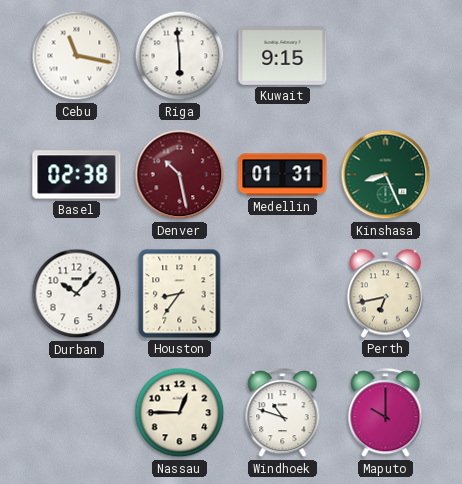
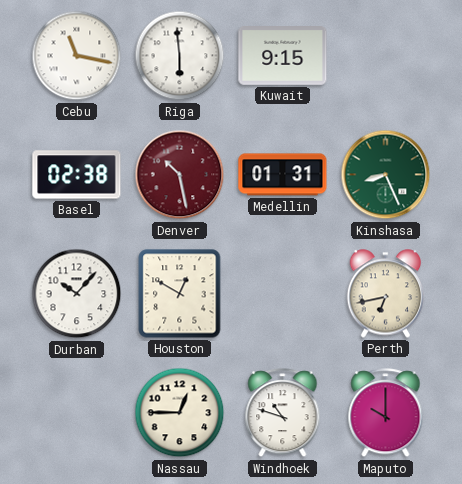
Houston: 8:36 -> 12:50 (180, 294)
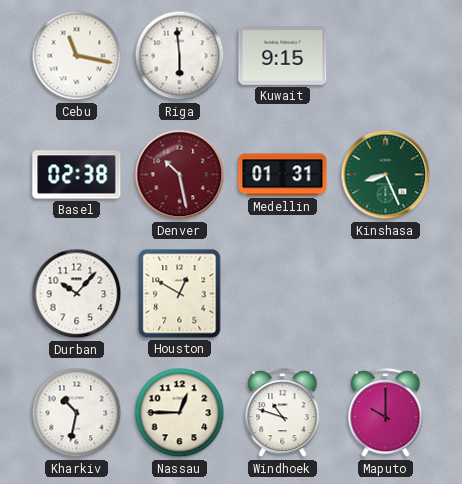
Perth: 6:43 -> none (386, 294)
Kharkiv: none -> 10:32 (77, 413)
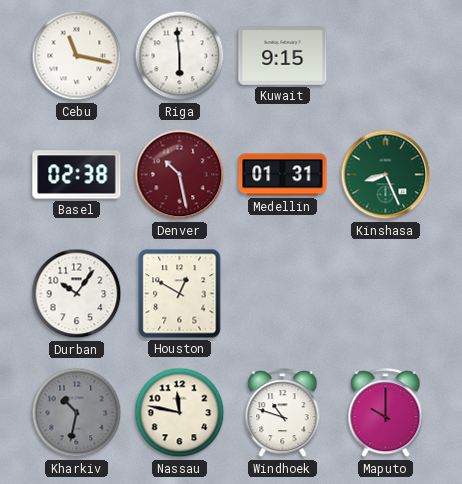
Durban: 10:07 -> 10:06 (77, 294)
Kharkiv dial: white -> grey (77, 413)
Nassau: 12:45 -> 11:47 (180, 413)
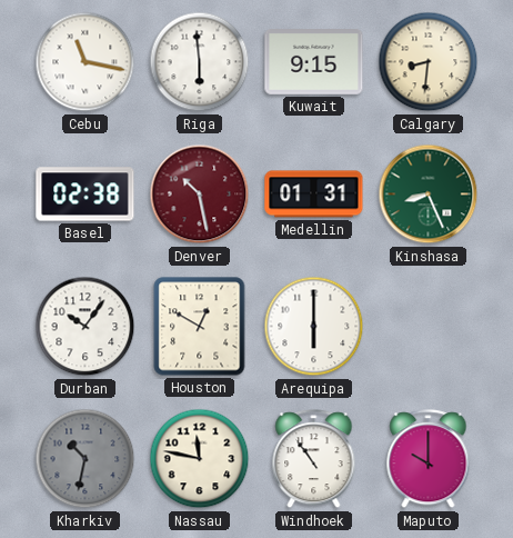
Calgary: none -> 8:31 (429, 62)
Arequipa: none -> 6:00 (314, 327)
Windhoek: 10:48 -> 10:54 (314, 459)
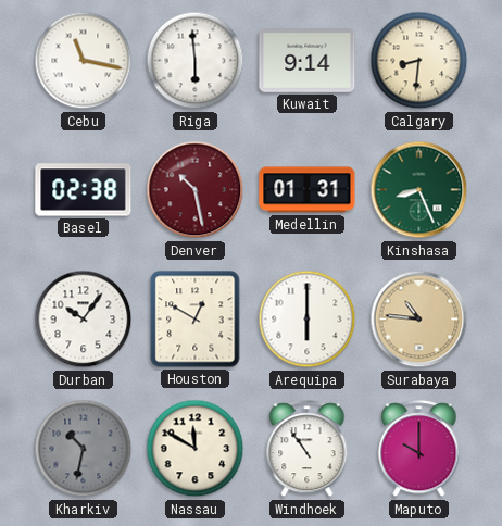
Kuwait: 9:15 -> 9:14 (308, 61)
Surabaya: none -> 10:46 (419, 320)
Nassau: 11:47 -> 11:50 (196, 449)
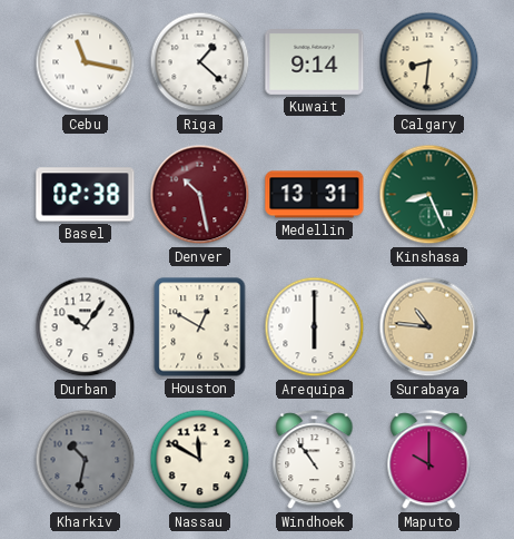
Riga: 5:59 -> 1:22 (200, 62)
Medellin: 01:31 -> 13:31 (315, 195)
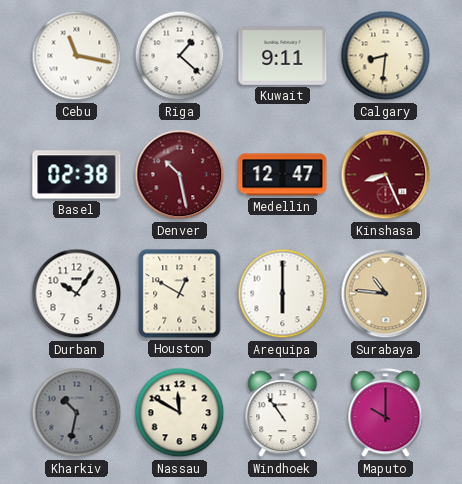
Kuwait: 9:14 -> 9:11 (283, 56)
Medellin: 13:31 -> 12:47 (283, 175)
Kinshasa dial: green -> burgundy (386, 175)
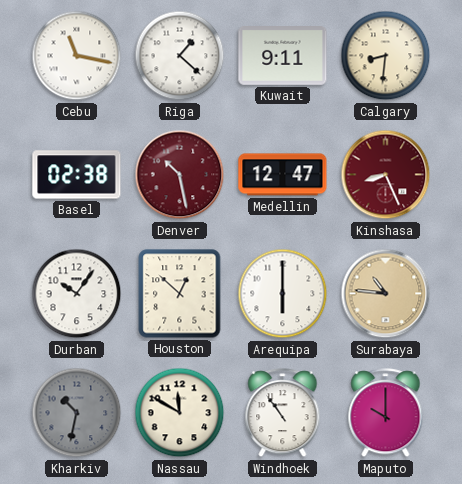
Houston: 12:50 -> 12:52 (180, 294)
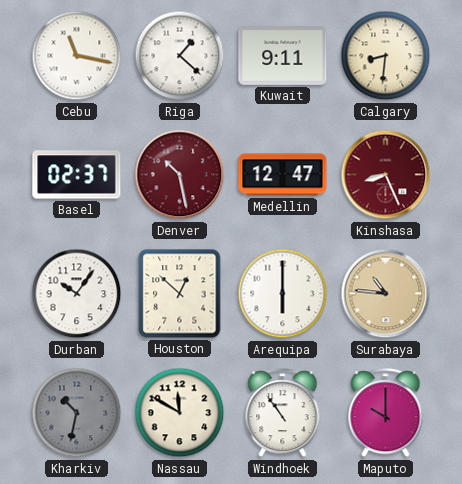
Basel: 02:38 -> 02:37 (77, 175)
